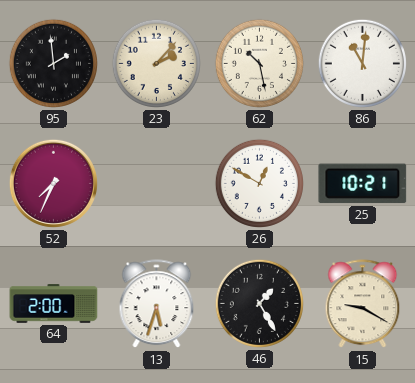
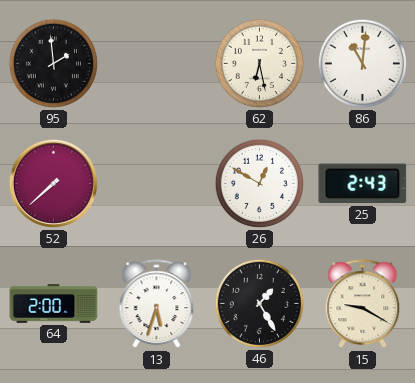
23: 2:07 -> none (156, 63)
62: 10:28 -> 6:28 (259, 63)
52: 7:34 -> 7:38 (53, 183)
25: 10:21 -> 2:43 (363, 184)
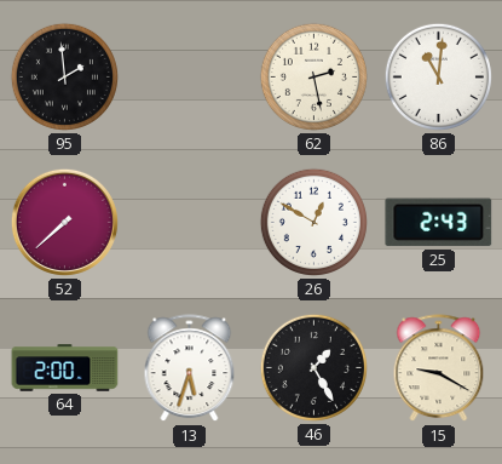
62: 6:28 -> 2:28 (313, 76)
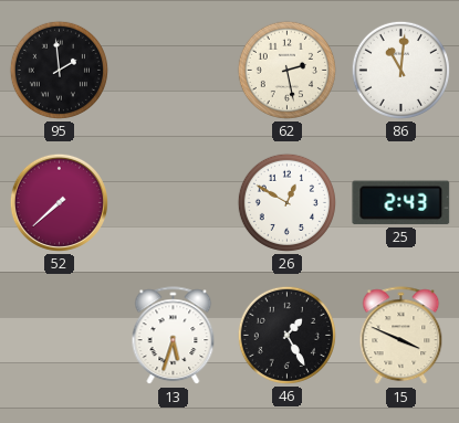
64: 2:00 -> none (65, 368)
15: 9:20 -> 3:49 (401, 336)
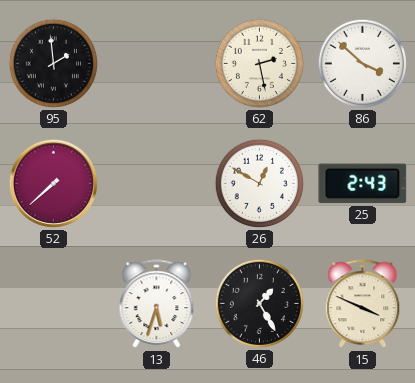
86: 11:01 -> 3:52 (362, 63)
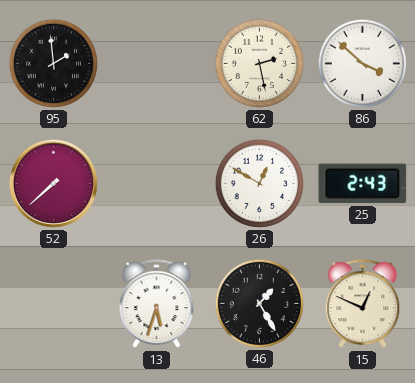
15: 3:49 -> 12:49 (363, 304)
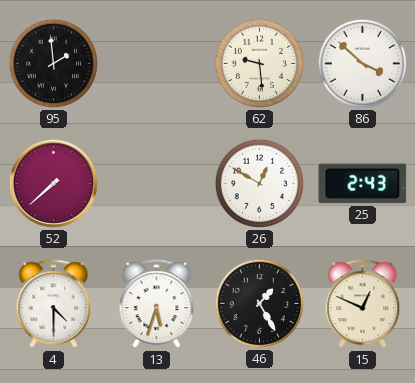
62: 2:28 -> 9:29 (259, 63)
4: none -> 4:30 (54, 304)
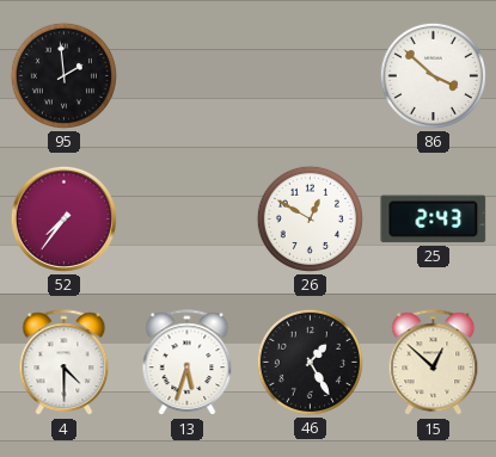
62: 9:29 -> none (259, 63)
52: 7:38 -> 7:36 (63, 218)
15: 12:49 -> 12:52 (434, 363)
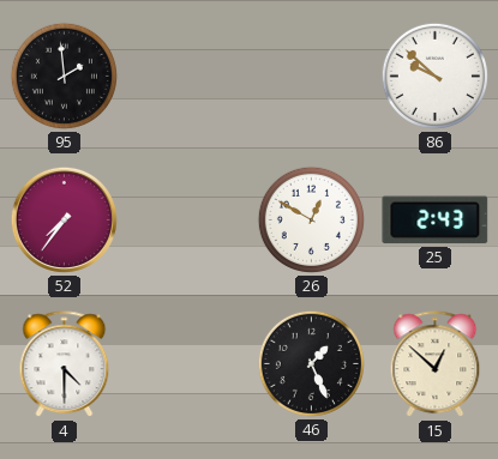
86: 3:52 -> 9:52 (434, 76)
13: 5:33 -> none (188, 363)
46: 1:25 -> 1:26 (311, 363)
